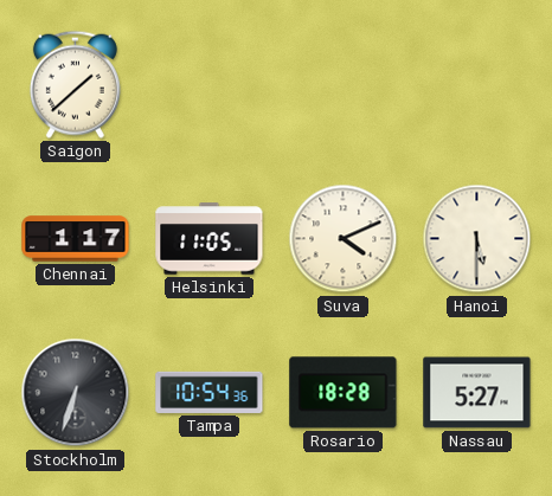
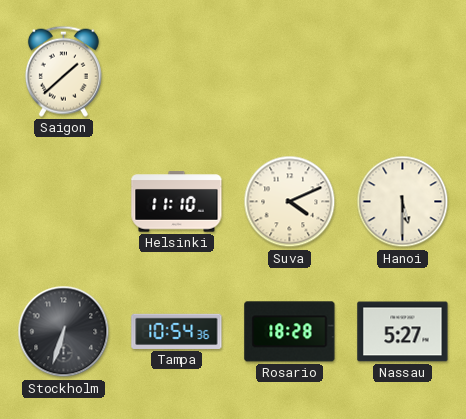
Chennai: 1:17 -> none (76, 239)
Helsinki: 11:05 -> 11:10 (177, 202)
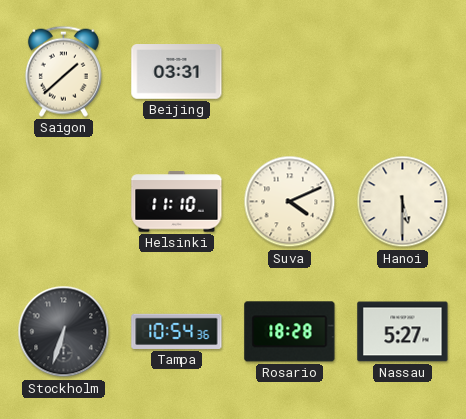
Beijing: none -> 03:31 (177, 72)
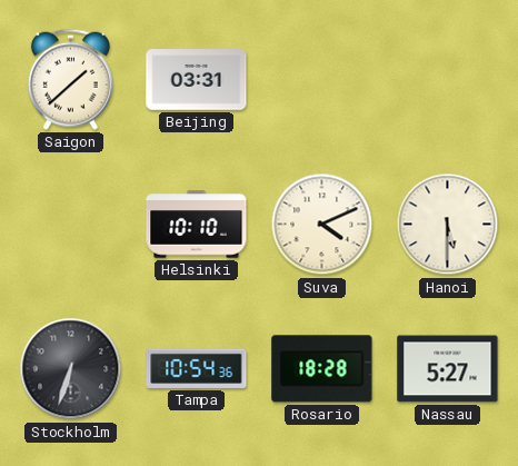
Helsinki: 11:10 -> 10:10 (197, 225)
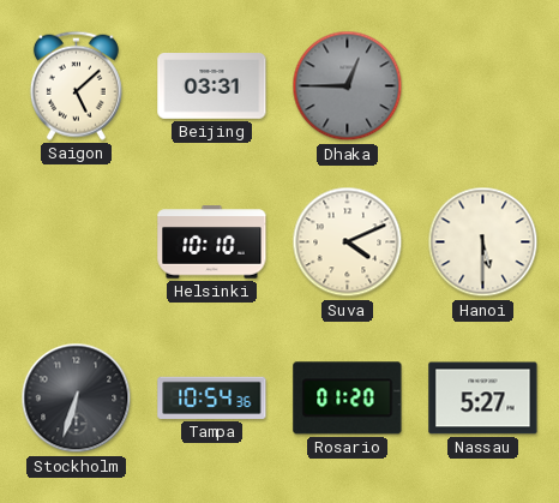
Saigon: 1:38 -> 5:08 (76, 85)
Dhaka: none -> 12:45 (348, 86)
Rosario: 18:28 -> 01:20 (348, 399)
